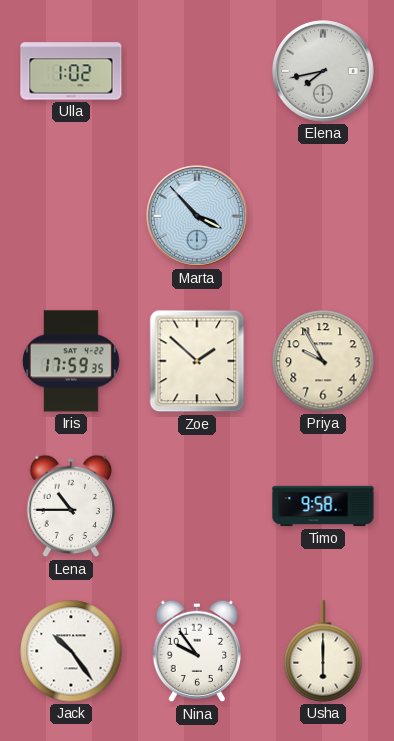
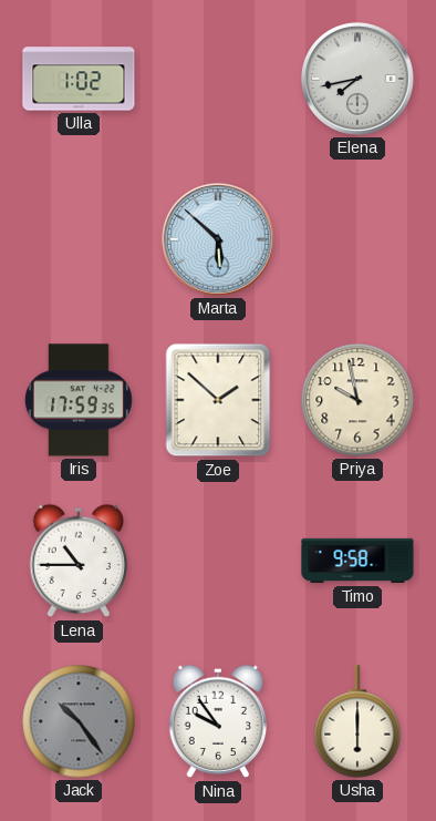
Marta: 3:53 -> 5:52 (219, 240)
Priya: 9:55 -> 9:58 (357, 400)
Jack dial: white -> grey (79, 721)
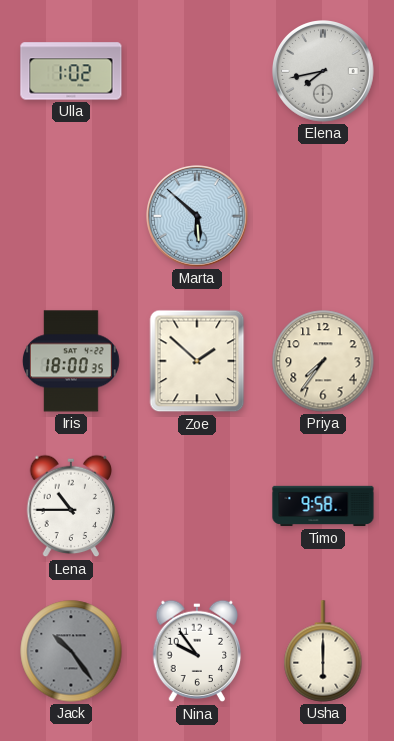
Iris: 17:59 -> 18:00 (71, 361)
Priya: 9:58 -> 7:36 (323, 361)
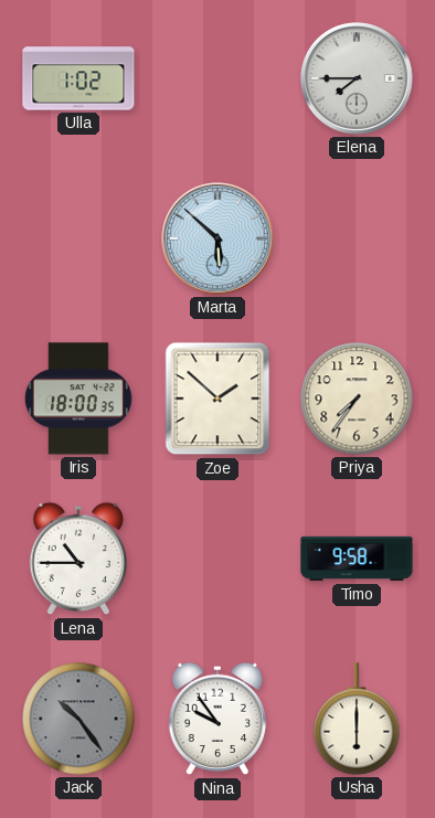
Elena: 7:43 -> 7:45 (358, 79)
